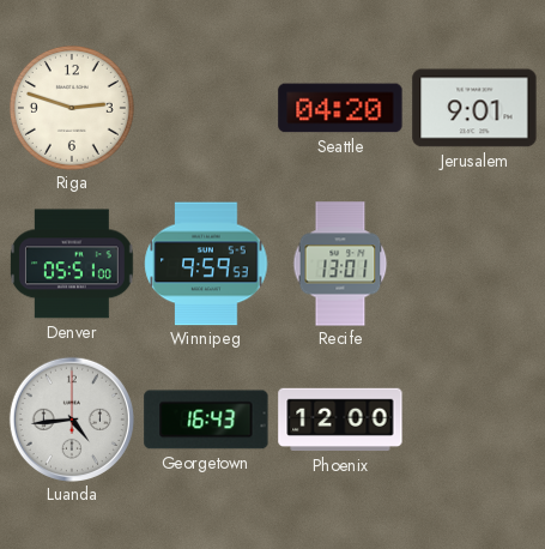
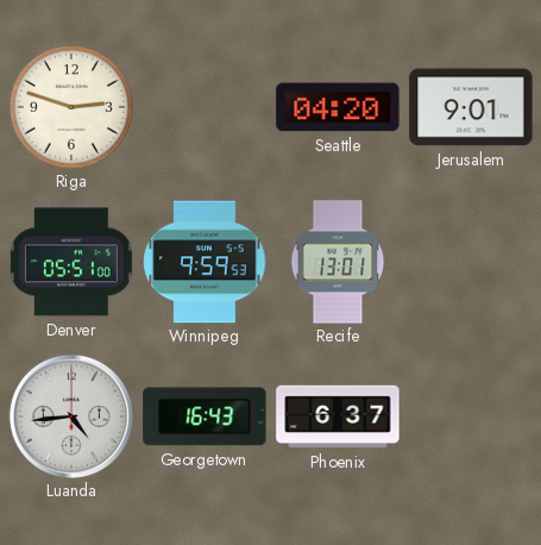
Phoenix: 12:00 -> 6:37 (338, 416)
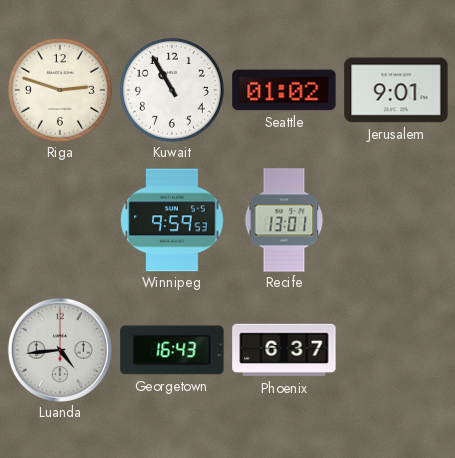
Kuwait: none -> 10:55 (172, 90)
Seattle: 04:20 -> 01:02 (284, 90)
Denver: 05:51 -> none (73, 262)
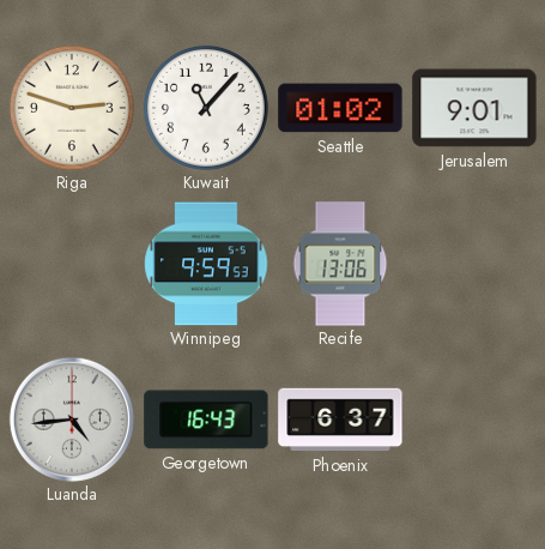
Kuwait: 10:55 -> 11:07 (206, 108)
Recife: 13:01 -> 13:06 (340, 264)
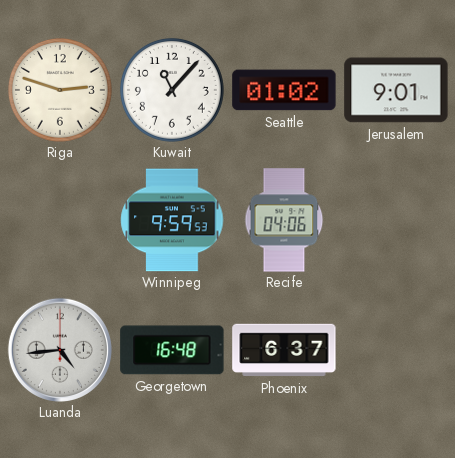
Recife: 13:06 -> 04:06 (284, 220)
Georgetown: 16:43 -> 16:48 (172, 350)
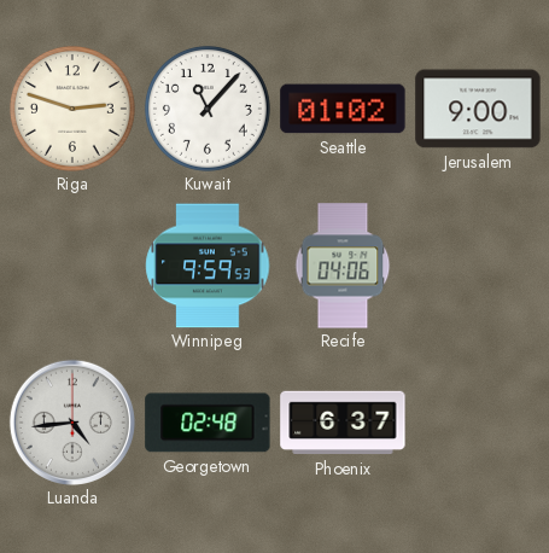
Jerusalem: 9:01 -> 9:00 (478, 109)
Georgetown: 16:48 -> 02:48 (208, 423)
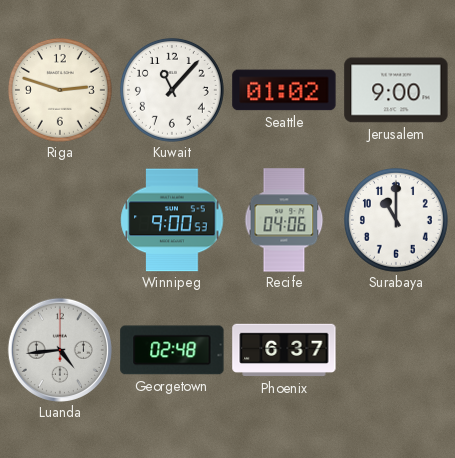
Winnipeg: 9:59 -> 9:00 (172, 220)
Surabaya: none -> 11:00 (396, 220)
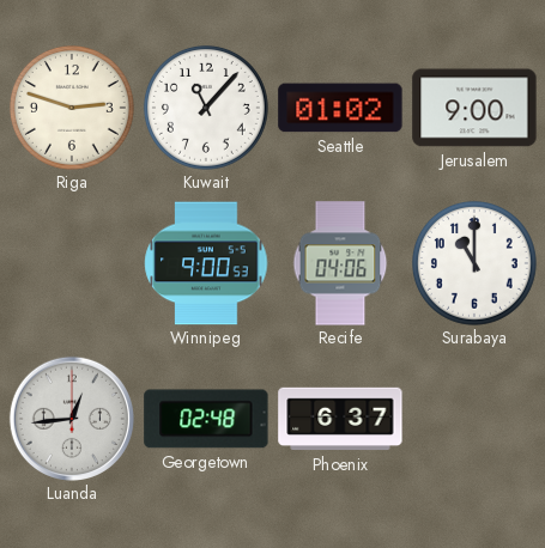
Luanda: 4:44 -> 12:44 (72, 419)
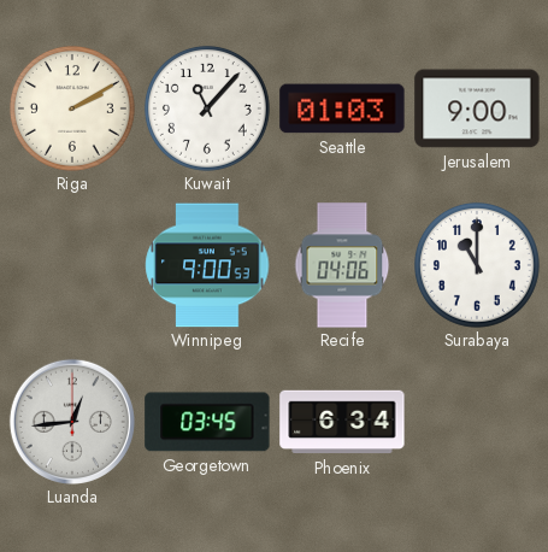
Riga: 2:48 -> 2:10 (72, 108)
Seattle: 01:02 -> 01:03 (342, 108)
Georgetown: 02:48 -> 03:45 (207, 422)
Phoenix: 6:37 -> 6:34 (342, 422)
